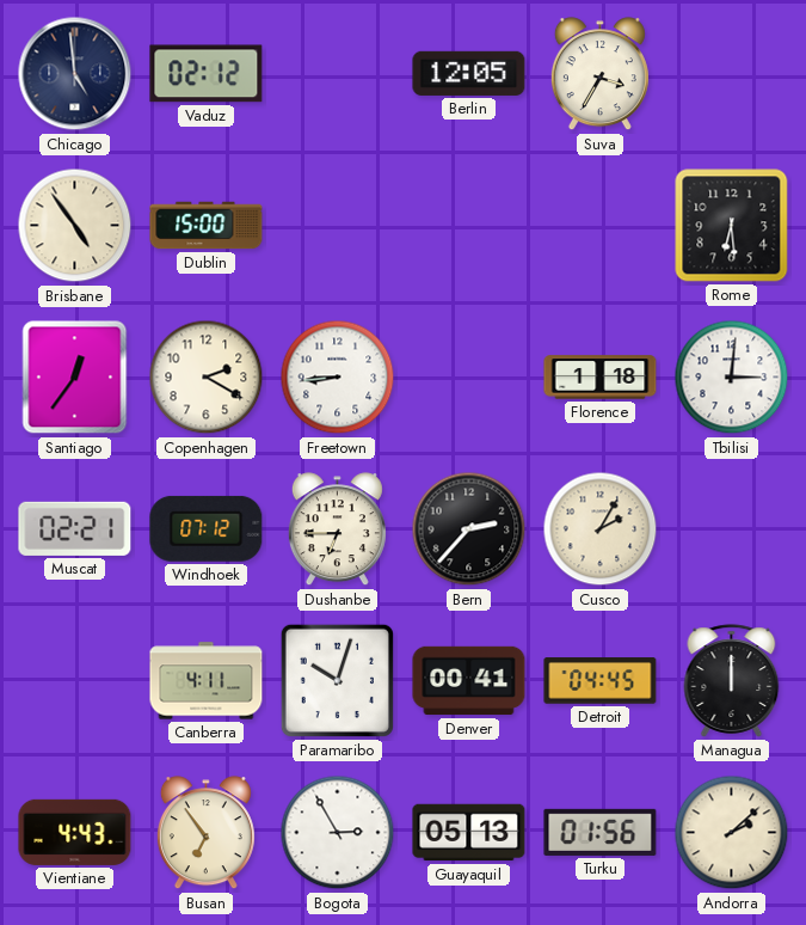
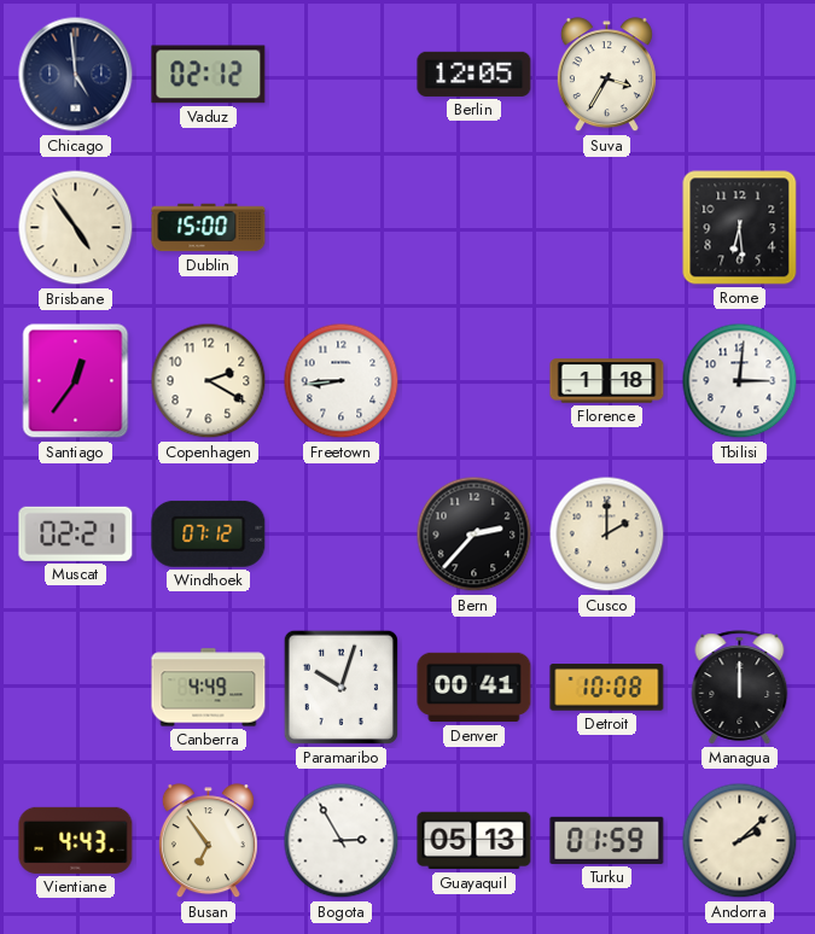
Dushanbe: 6:45 -> none (337, 529)
Cusco: 2:05 -> 2:00 (607, 535)
Canberra: 4:11 -> 4:49 (209, 688)
Detroit: 04:45 -> 10:08 (607, 688)
Turku: 01:56 -> 01:59 (607, 840)
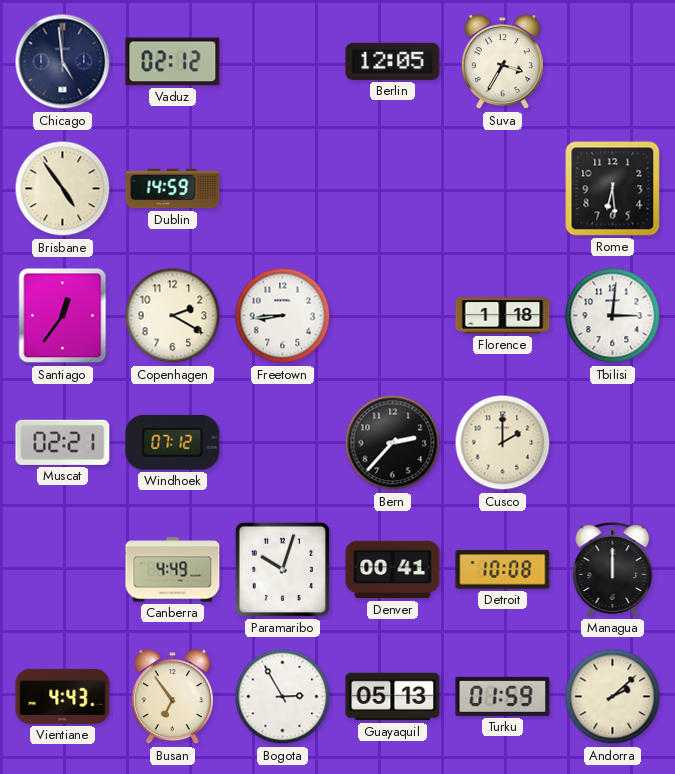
Dublin: 15:00 -> 14:59 (173, 189)
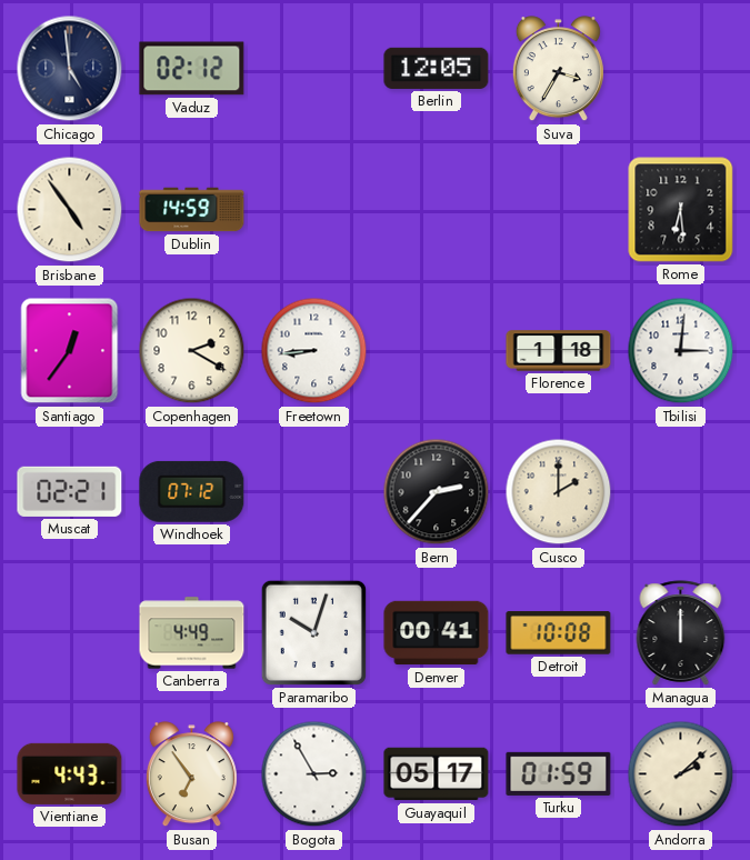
Guayaquil: 05:13 -> 05:17 (437, 774)
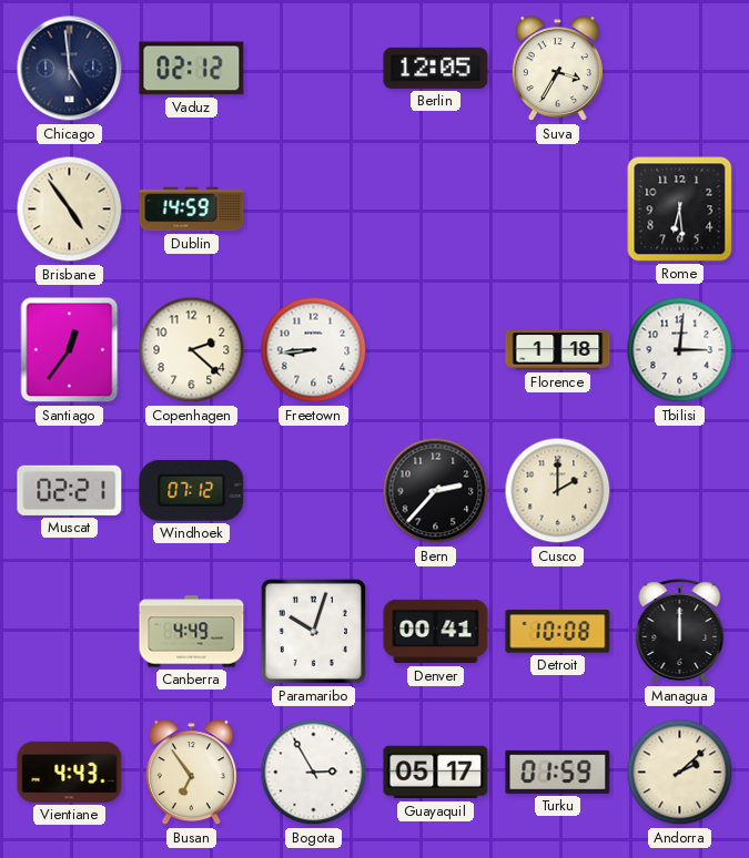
Copenhagen: 2:20 -> 2:22 (192, 350)
